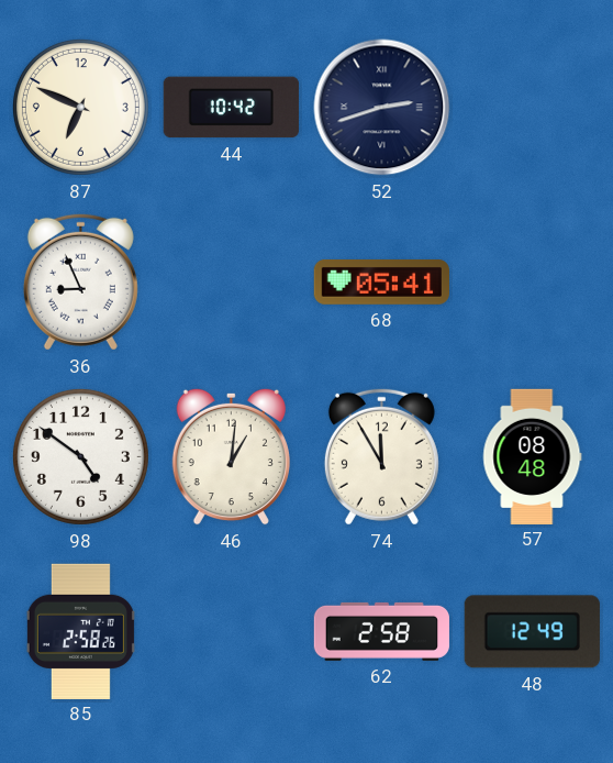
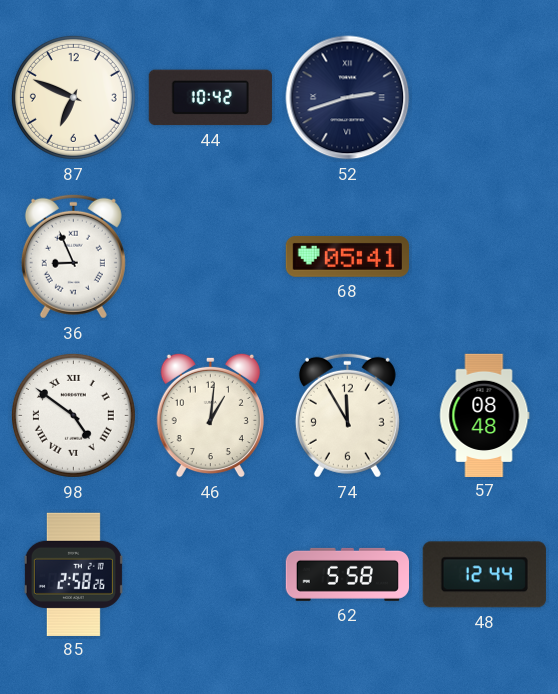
98 numerals: Arabic -> Roman (73, 415)
62: 2:58 -> 5:58 (347, 574)
48: 12:49 -> 12:44 (484, 575)
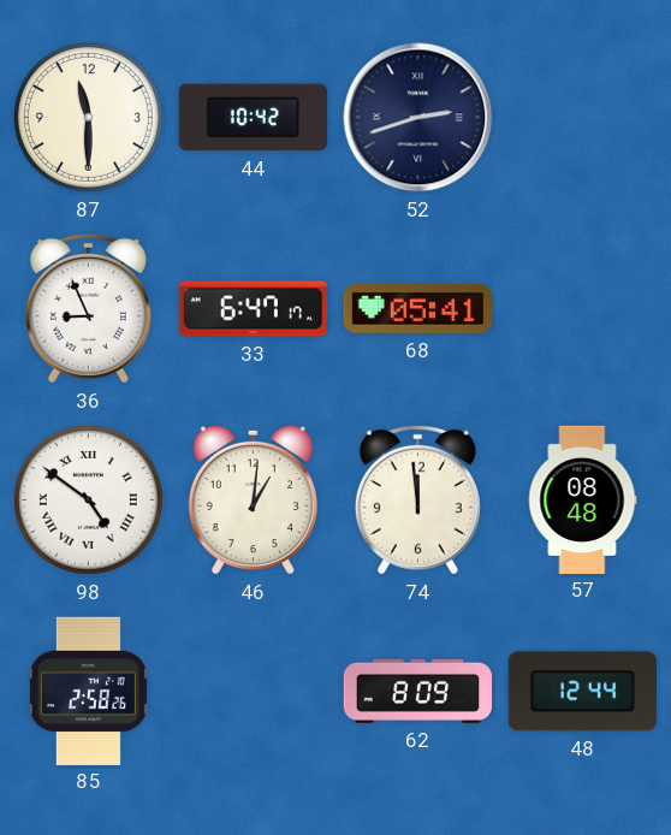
87: 6:49 -> 11:30 (88, 117)
33: none -> 6:47 (253, 309)
74: 11:55 -> 11:59 (417, 499)
62: 5:58 -> 8:09 (417, 691)
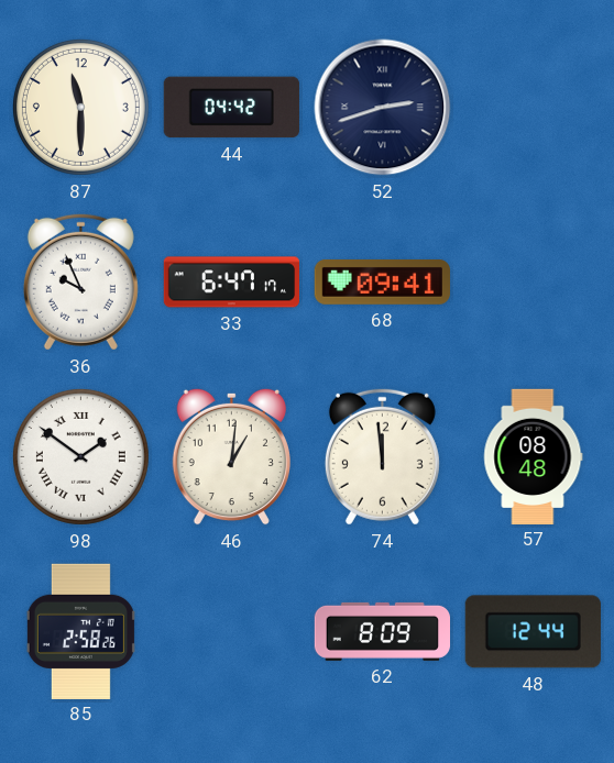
44: 10:42 -> 04:42 (231, 108)
36: 8:56 -> 9:56 (80, 281)
68: 05:41 -> 09:41 (382, 281)
98: 4:51 -> 1:51 (80, 456)
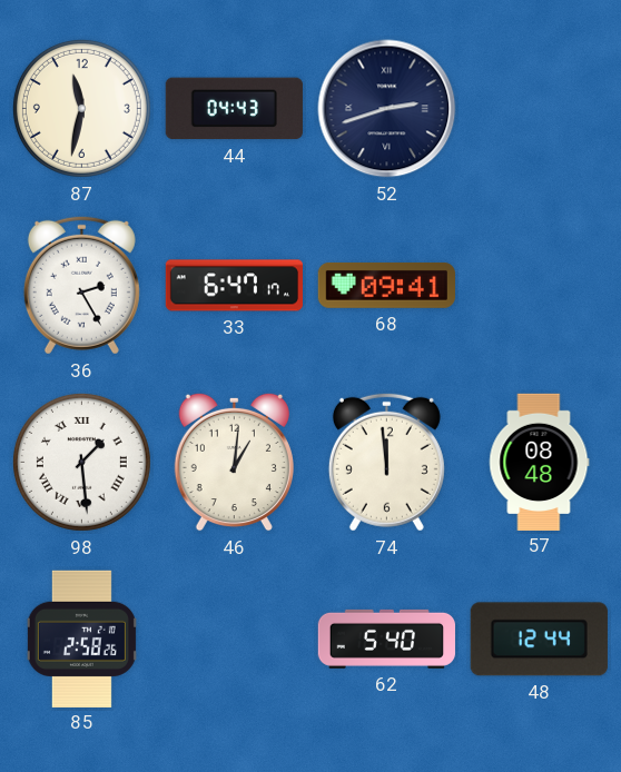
87: 11:30 -> 11:32 (81, 108)
44: 04:42 -> 04:43 (234, 109)
36: 9:56 -> 2:25 (81, 285)
98: 1:51 -> 1:29 (81, 462)
62: 8:09 -> 5:40 (386, 639)
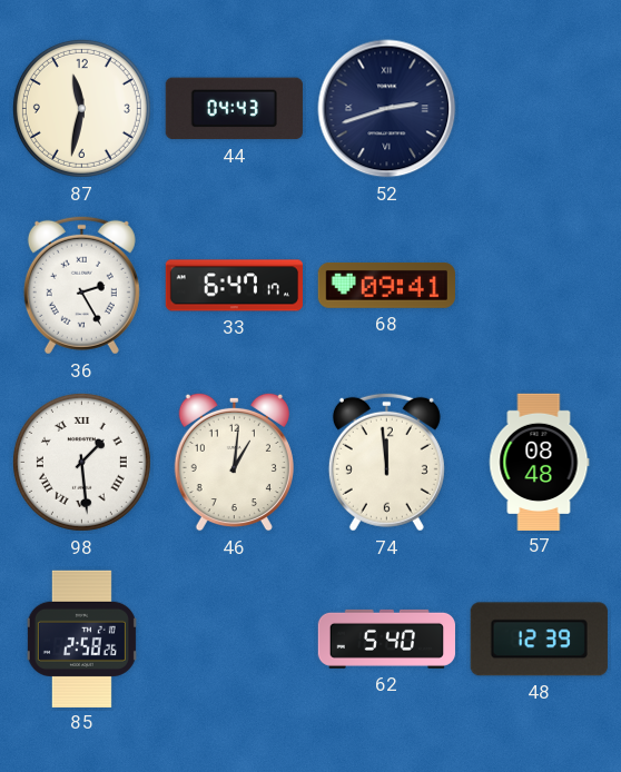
48: 12:44 -> 12:39 (539, 640)
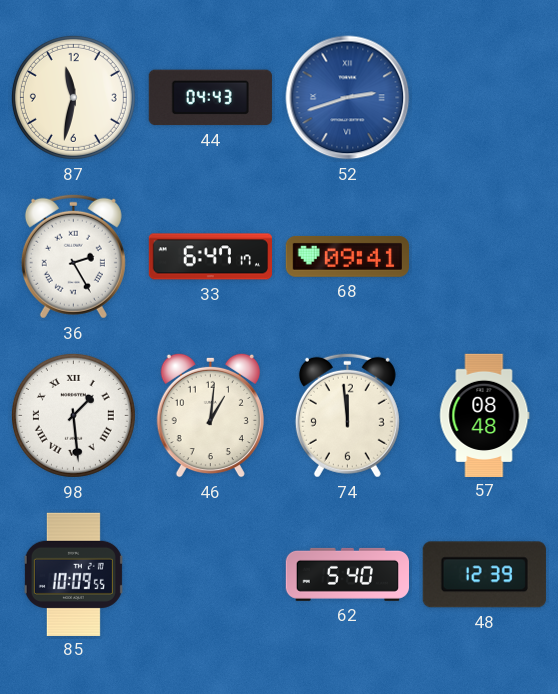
52 dial: navy -> blue (348, 98)
85: 2:58 -> 10:09 (73, 574)
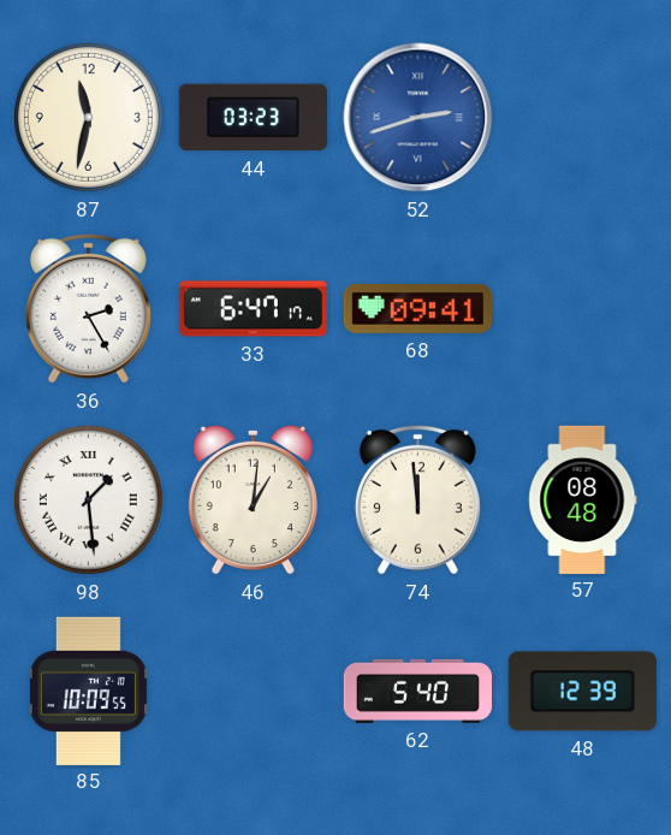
44: 04:43 -> 03:23 (253, 118)
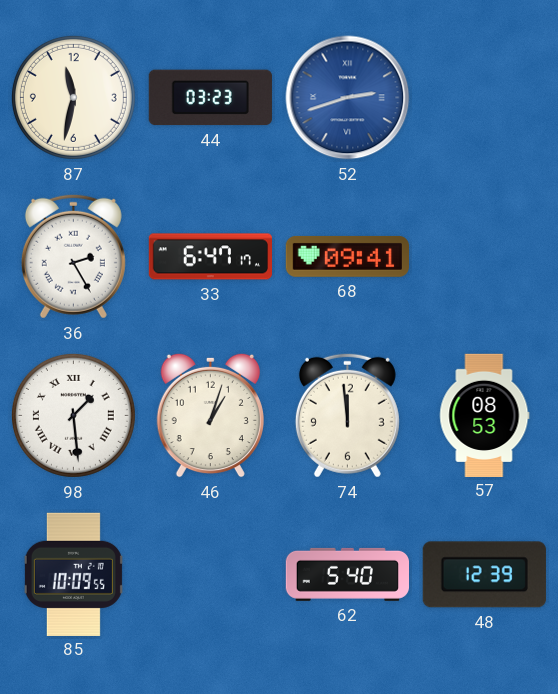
46: 1:01 -> 1:03 (210, 415)
57: 08:48 -> 08:53 (485, 415)
